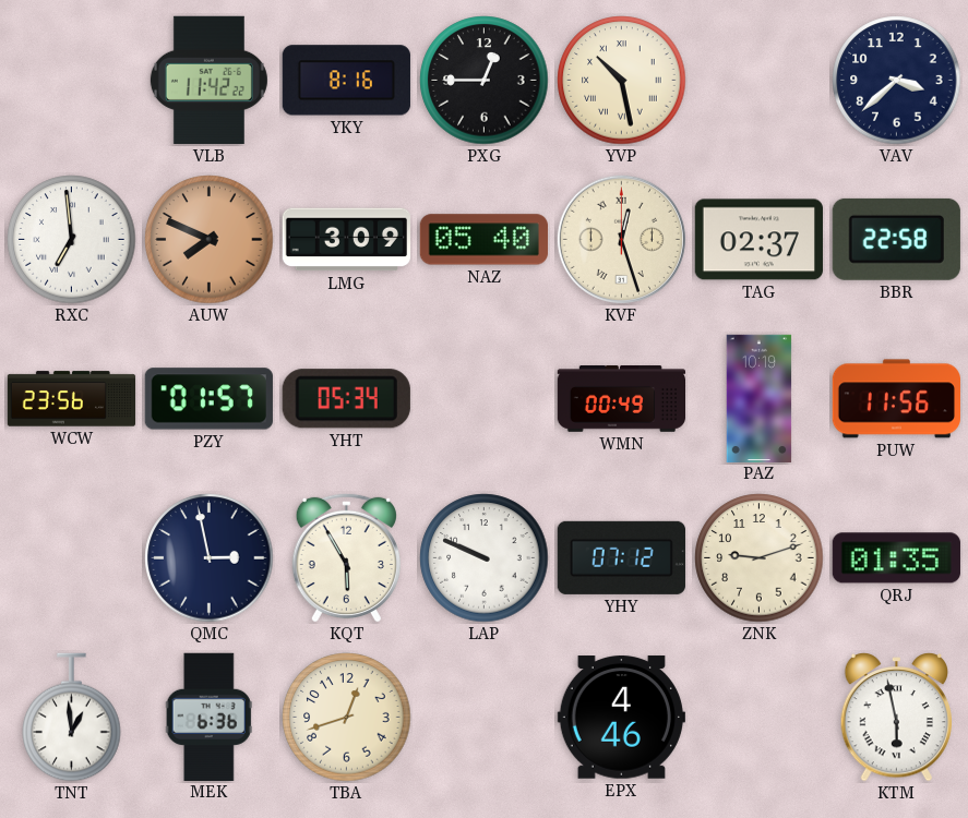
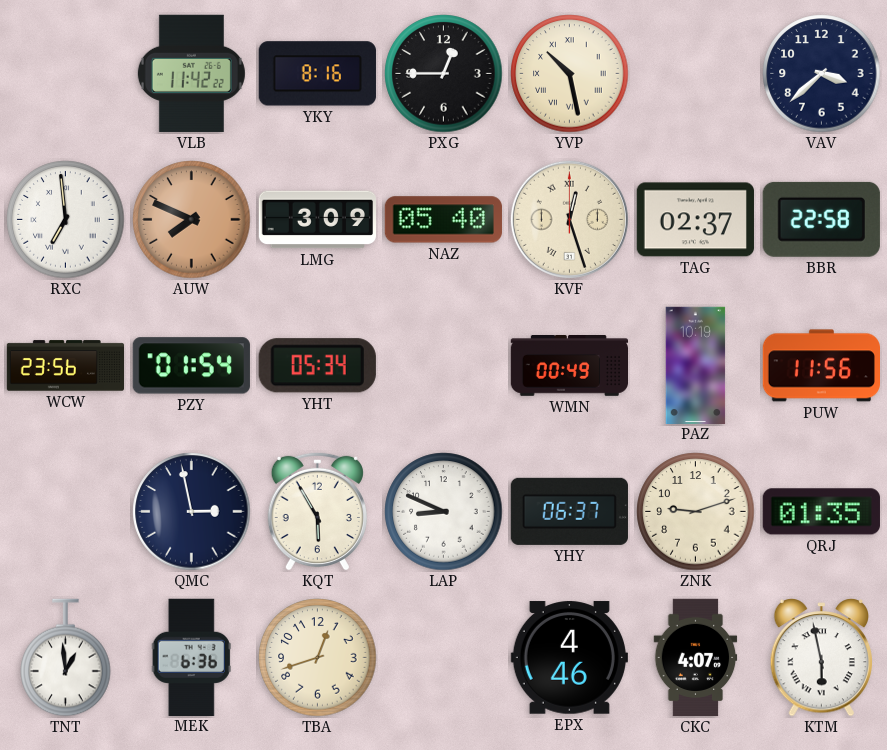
PZY: 01:57 -> 01:54 (191, 366)
LAP: 9:49 -> 8:49 (444, 512)
YHY: 07:12 -> 06:37 (569, 511)
CKC: none -> 4:07 (696, 658)
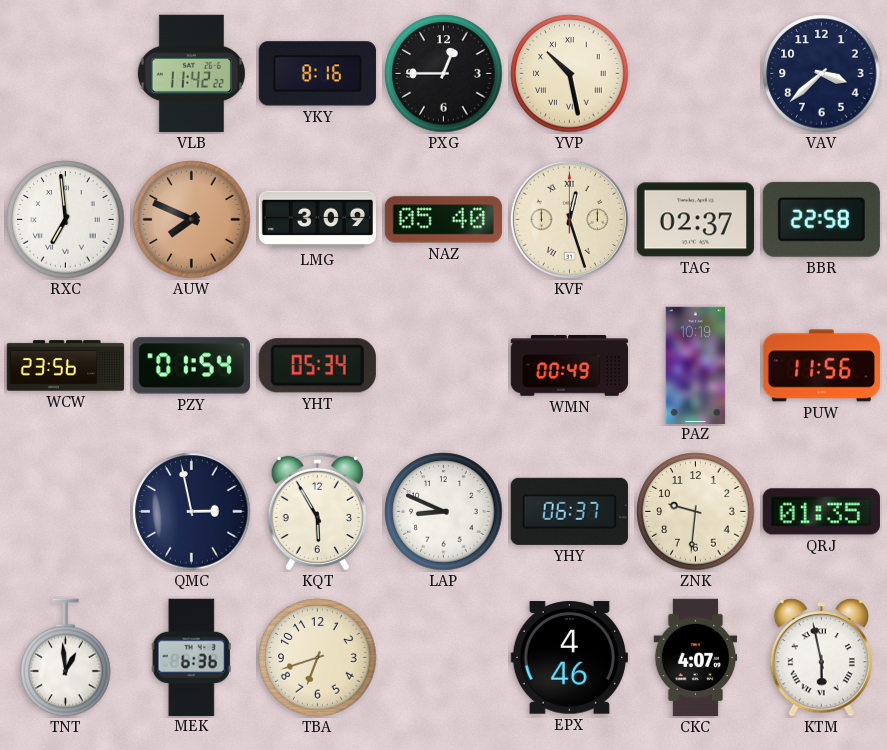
ZNK: 9:12 -> 9:31 (696, 512)
TBA: 12:42 -> 6:42 (318, 658)
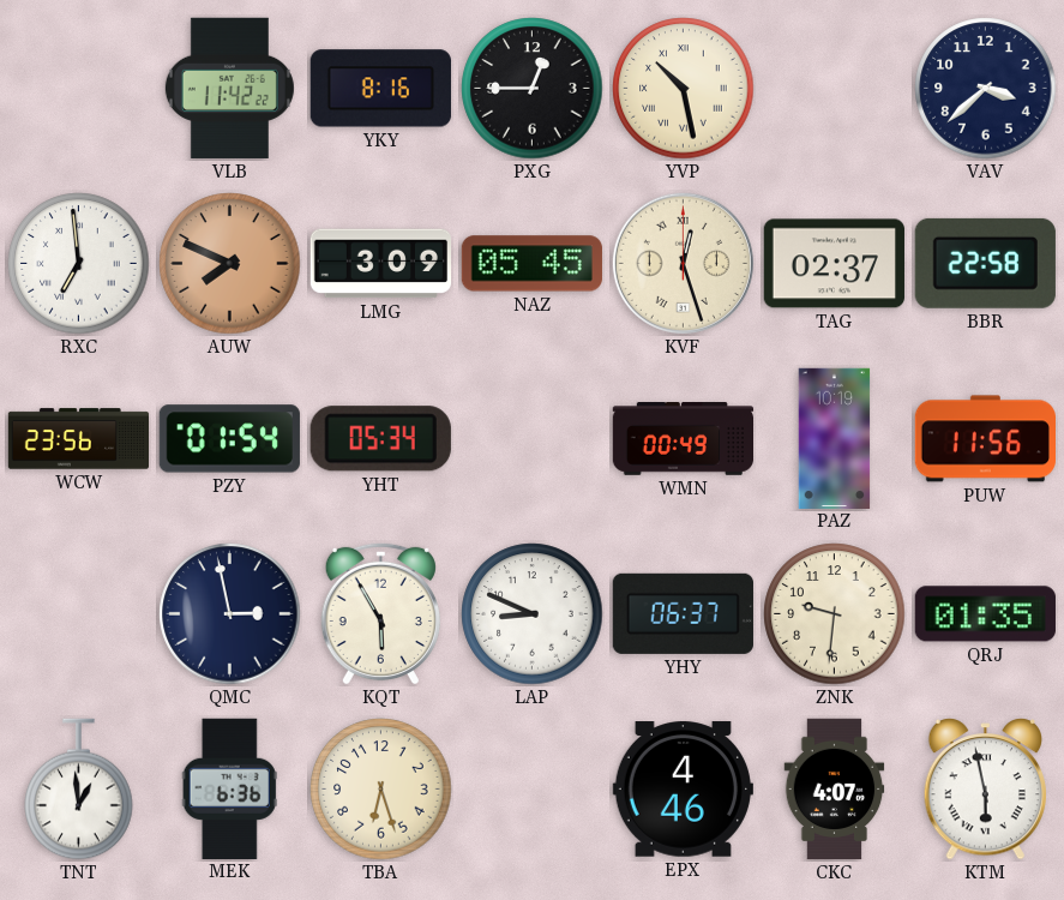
NAZ: 05:40 -> 05:45 (531, 264)
TBA: 6:42 -> 6:27 (381, 790)
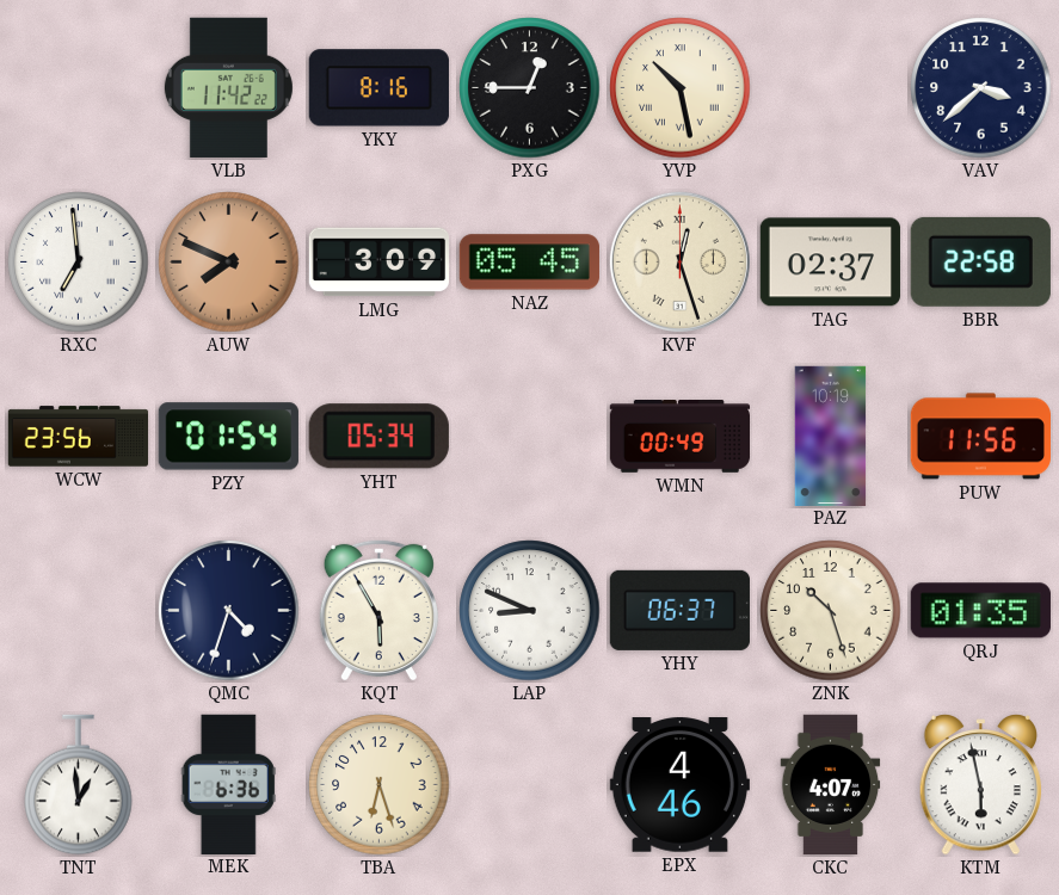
QMC: 2:58 -> 4:33 (229, 611)
ZNK: 9:31 -> 10:27 (831, 611)
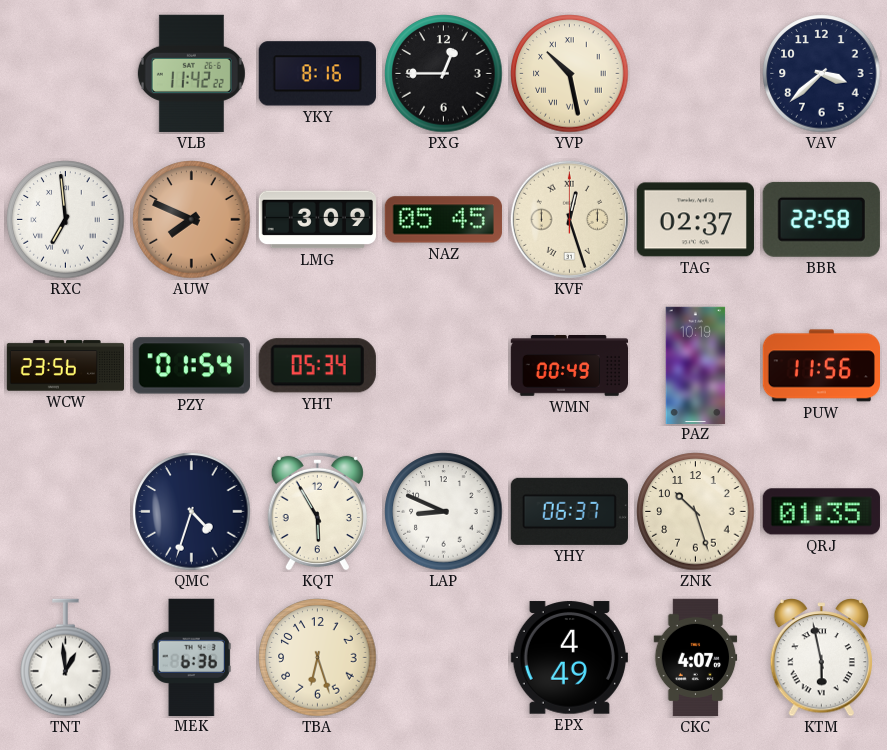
EPX: 4:46 -> 4:49 (569, 658)
